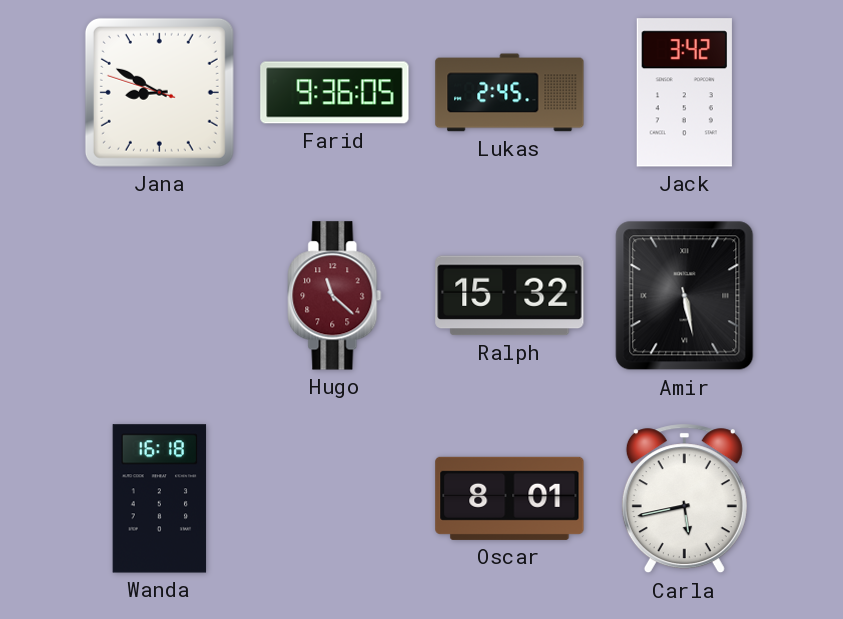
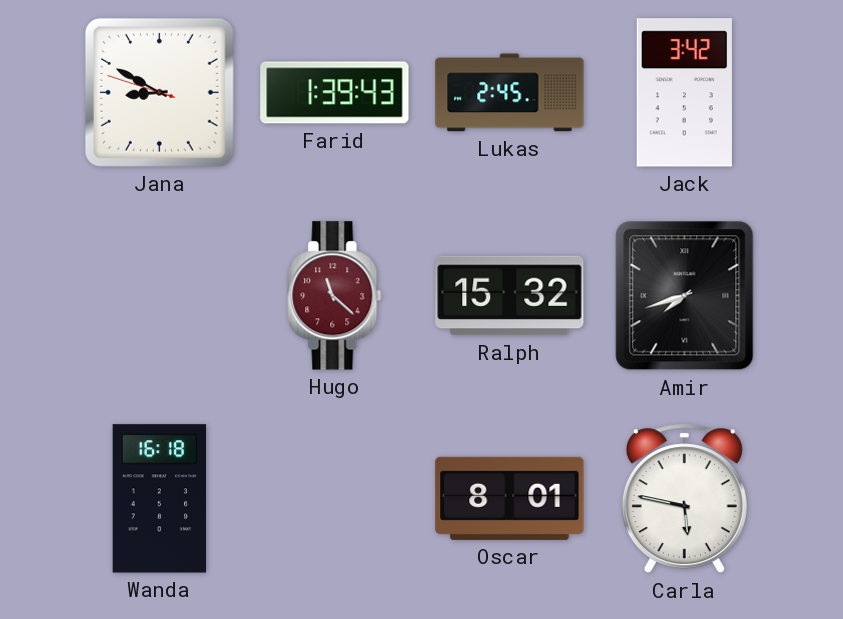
Farid: 9:36 -> 1:39 (335, 93)
Amir: 5:28 -> 7:42 (685, 296)
Carla: 5:43 -> 5:47 (684, 499)
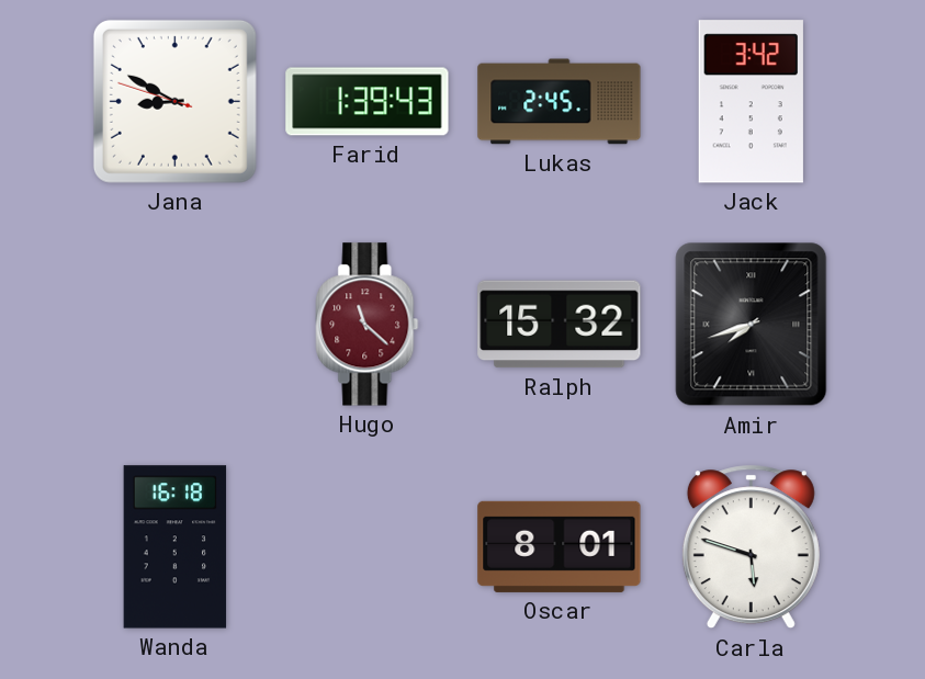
Carla: 5:47 -> 5:48 (751, 547)
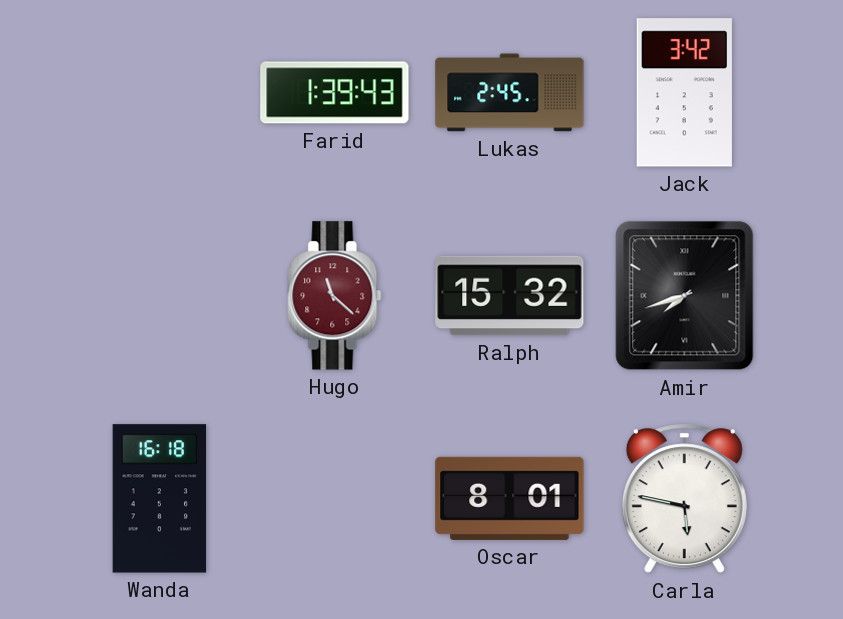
Jana: 8:49 -> none (174, 101)
Carla: 5:48 -> 5:47 (684, 499)
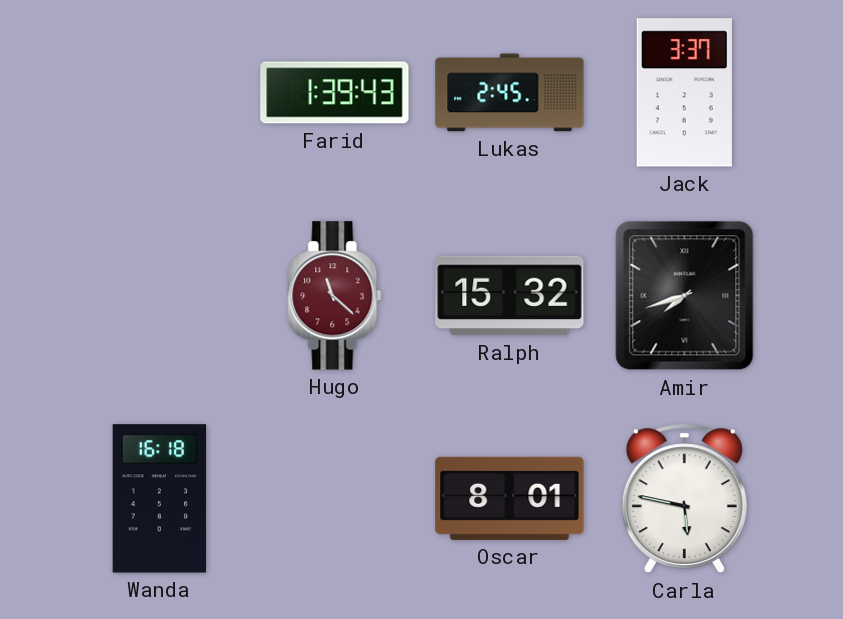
Jack: 3:42 -> 3:37 (684, 93)
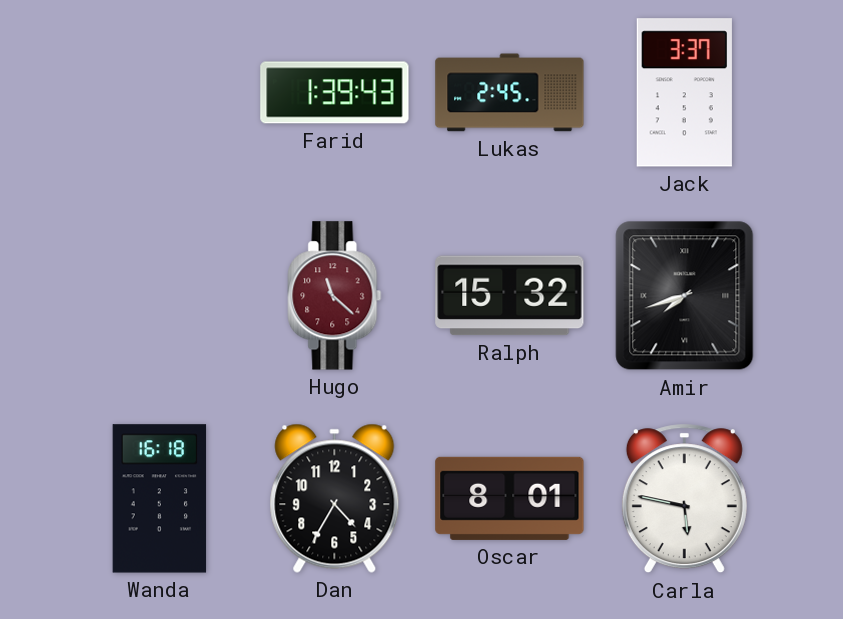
Dan: none -> 4:35 (335, 498)
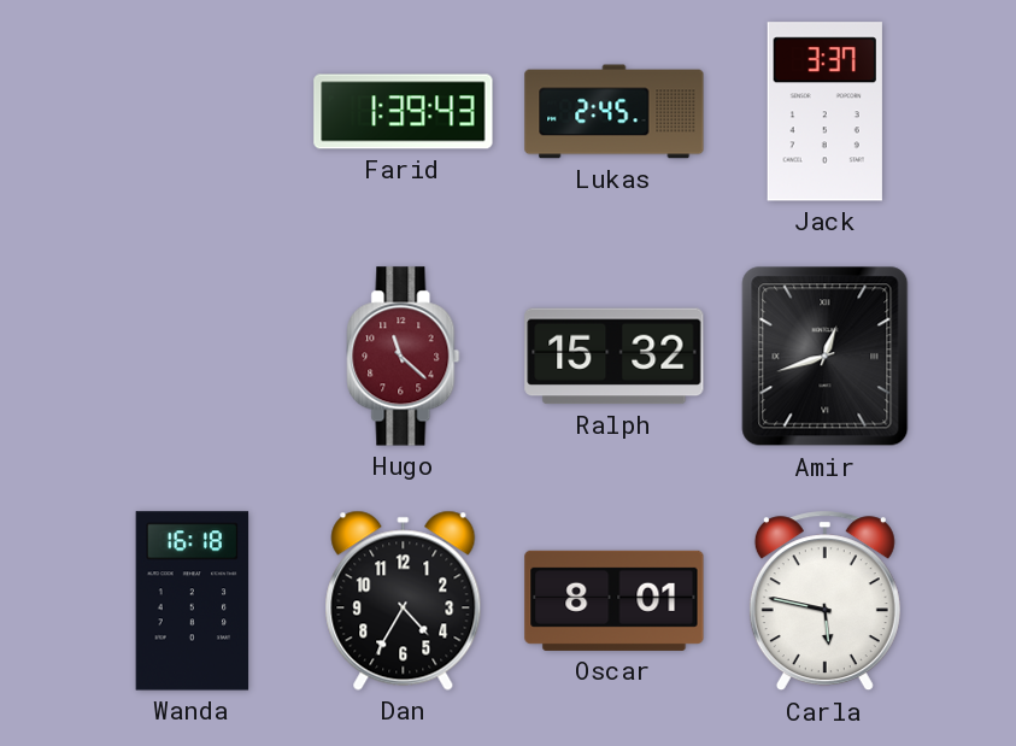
Amir: 7:42 -> 12:42 (826, 357)
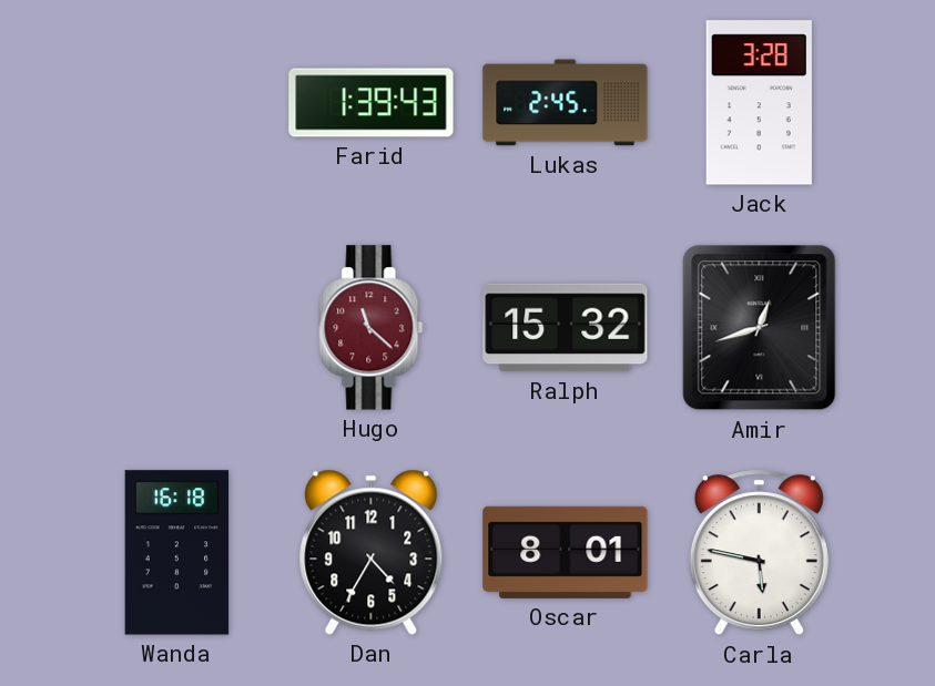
Jack: 3:37 -> 3:28 (759, 103)
